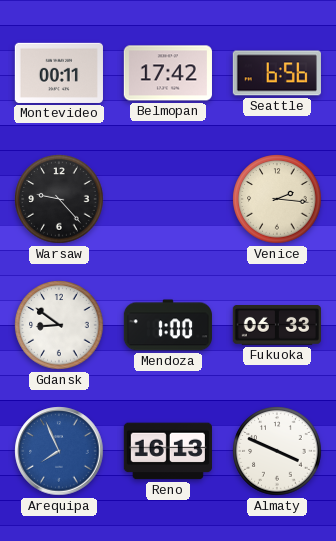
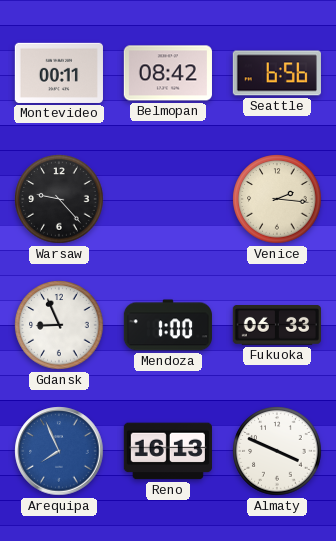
Belmopan: 17:42 -> 08:42 (168, 73)
Gdansk: 8:51 -> 8:56 (59, 325)
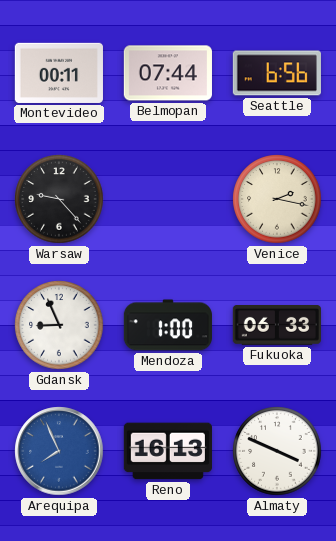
Belmopan: 08:42 -> 07:44 (168, 73)
Venice: 2:16 -> 2:17 (277, 199)
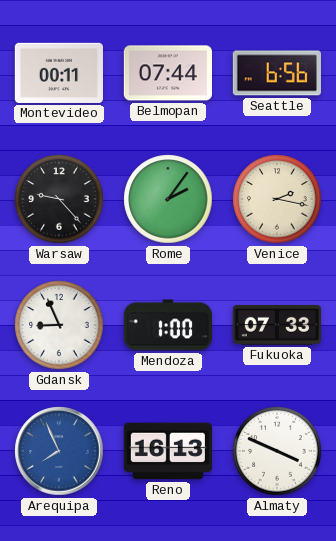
Rome: none -> 2:06 (168, 199)
Fukuoka: 06:33 -> 07:33 (277, 326)
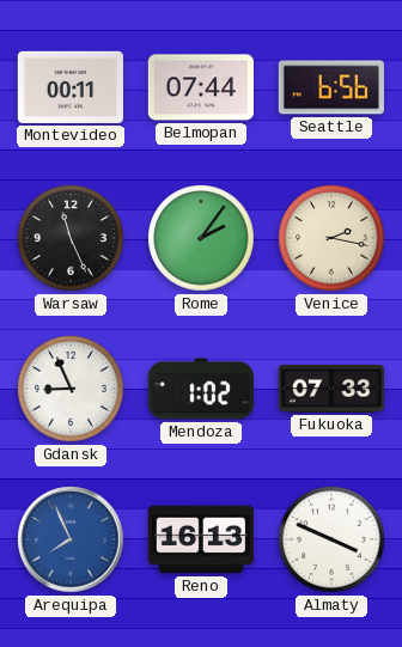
Warsaw: 9:23 -> 11:26 (71, 238)
Mendoza: 1:00 -> 1:02 (201, 389)
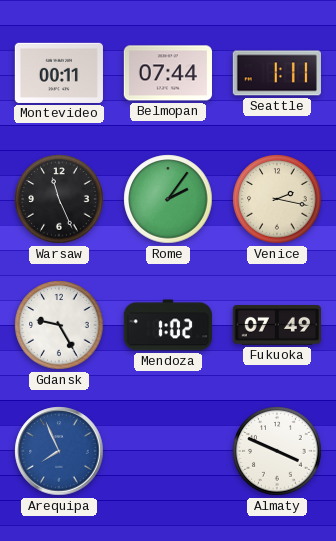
Seattle: 6:56 -> 1:11 (277, 73)
Gdansk: 8:56 -> 9:25 (59, 325)
Fukuoka: 07:33 -> 07:49 (277, 326)
Reno: 16:13 -> none (201, 539)
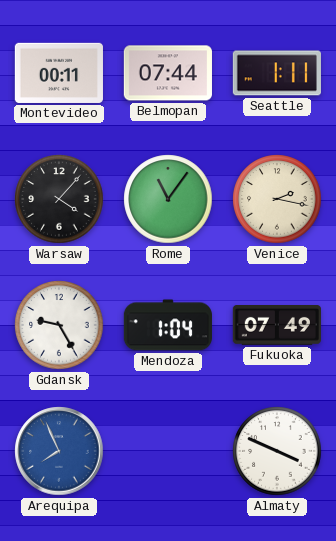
Warsaw: 11:26 -> 4:07 (59, 199)
Rome: 2:06 -> 11:06 (168, 199)
Mendoza: 1:02 -> 1:04 (168, 325)
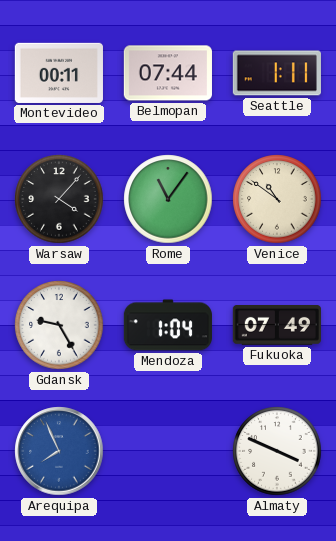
Venice: 2:17 -> 10:51 (277, 199)
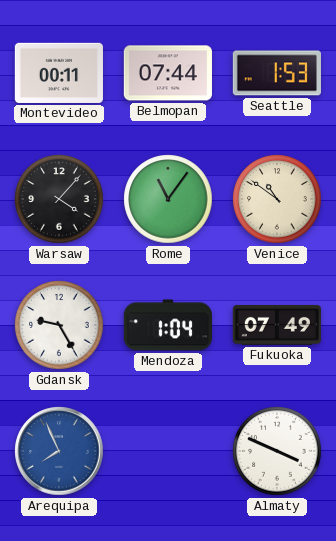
Seattle: 1:11 -> 1:53 (277, 73)
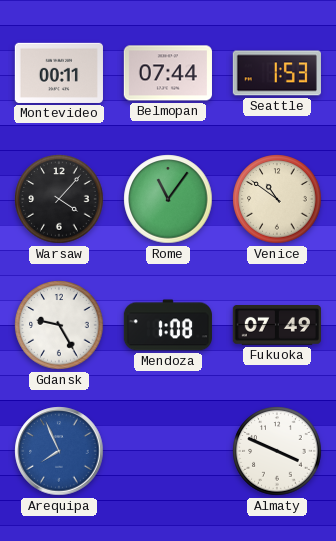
Mendoza: 1:04 -> 1:08 (168, 325)
